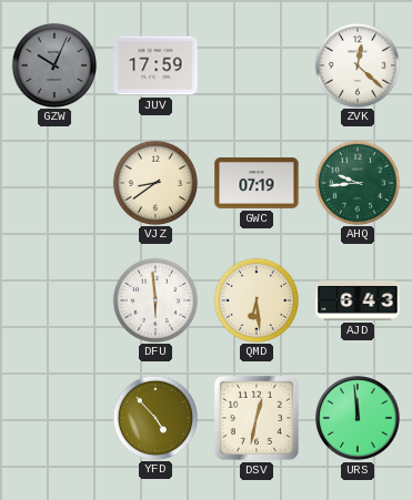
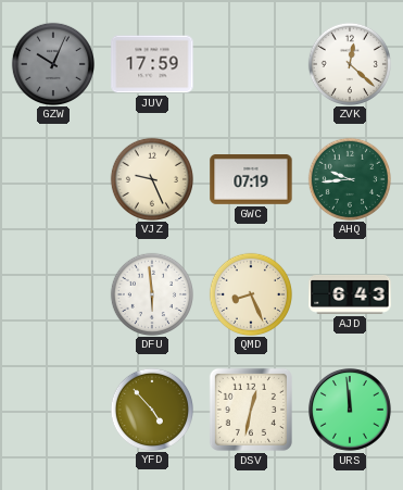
VJZ: 8:39 -> 9:26 (151, 178)
QMD: 6:29 -> 8:26 (250, 293)
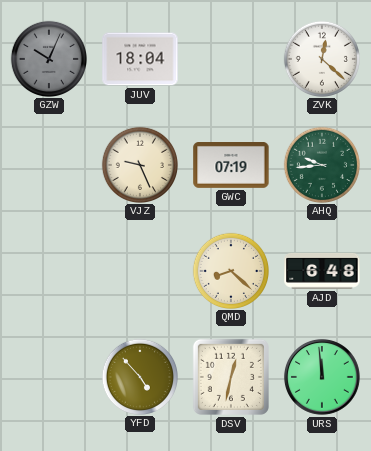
JUV: 17:59 -> 18:04 (140, 59)
DFU: 5:59 -> none (151, 293)
QMD: 8:26 -> 8:22 (230, 270)
AJD: 6:43 -> 6:48 (322, 271)
